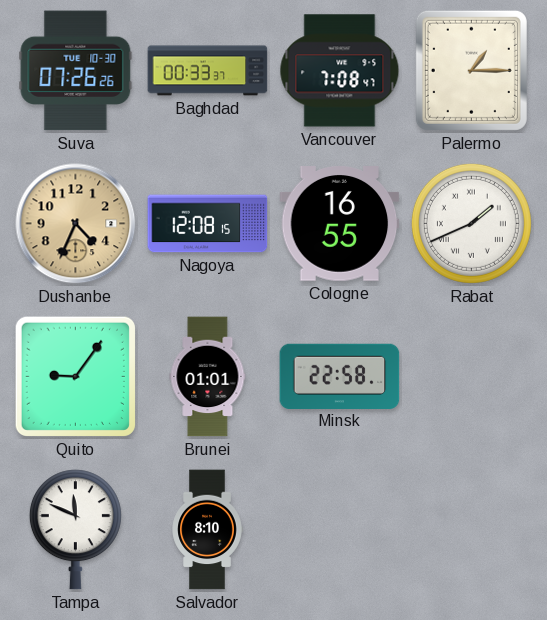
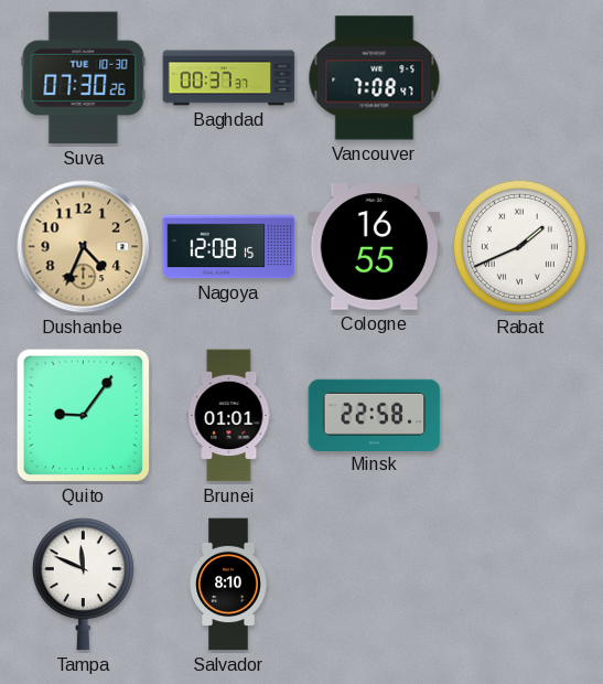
Suva: 07:26 -> 07:30 (84, 78)
Baghdad: 00:33 -> 00:37 (229, 78)
Palermo: 1:15 -> none (471, 70)
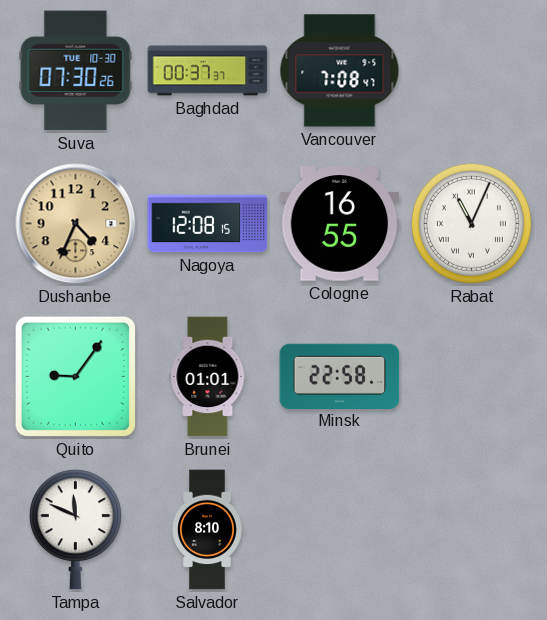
Rabat: 1:41 -> 11:04 (471, 223)
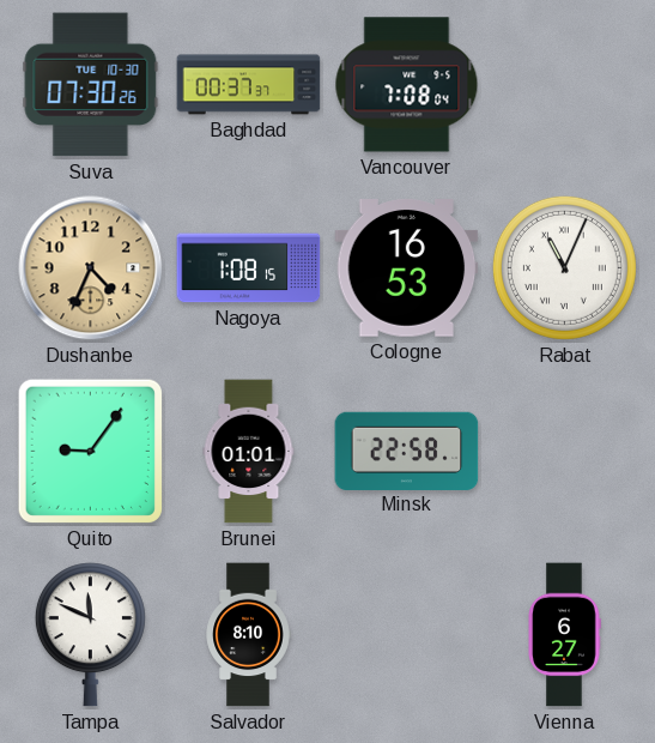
Vancouver: 7:08:47 -> 7:08:04 (407, 85)
Nagoya: 12:08 -> 1:08 (249, 268)
Cologne: 16:55 -> 16:53 (407, 268)
Vienna: none -> 6:27 (564, 635)
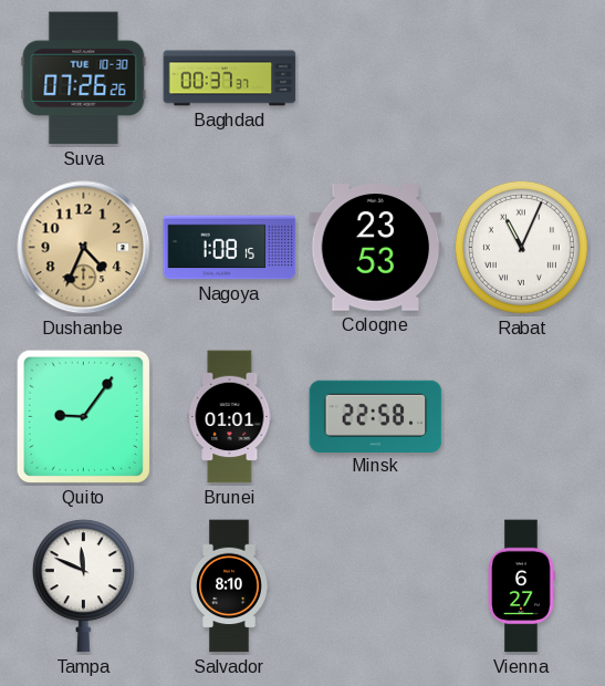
Suva: 07:30 -> 07:26 (84, 79)
Vancouver: 7:08 -> none (407, 85)
Cologne: 16:53 -> 23:53 (376, 248)
